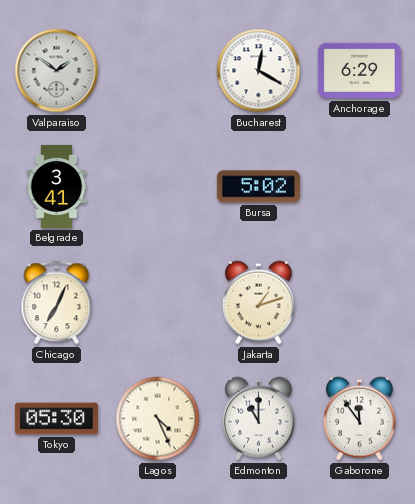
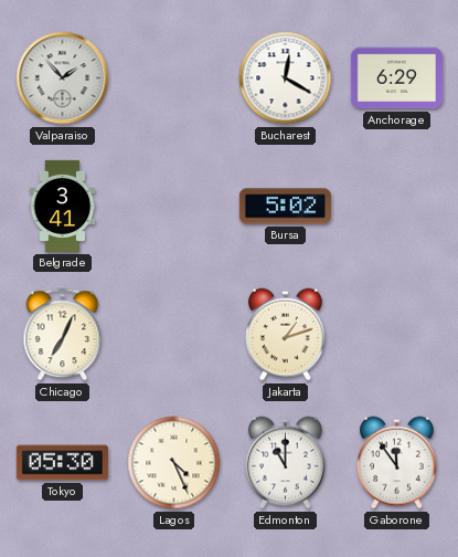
Valparaiso: 1:51 -> 1:53 (63, 78)
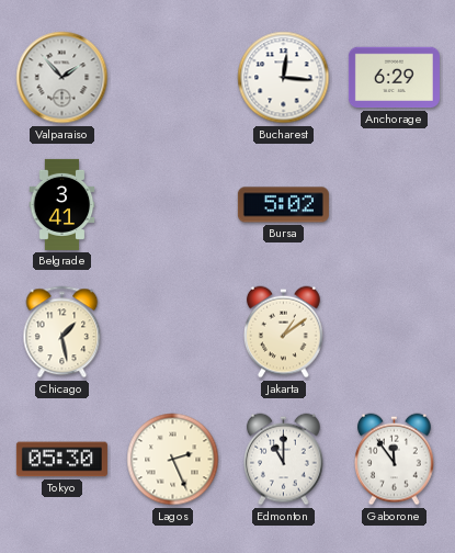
Bucharest: 12:20 -> 12:16 (284, 78)
Chicago: 7:04 -> 1:28 (62, 332)
Jakarta: 1:12 -> 1:09 (284, 332)
Lagos: 4:26 -> 2:26 (173, 460)
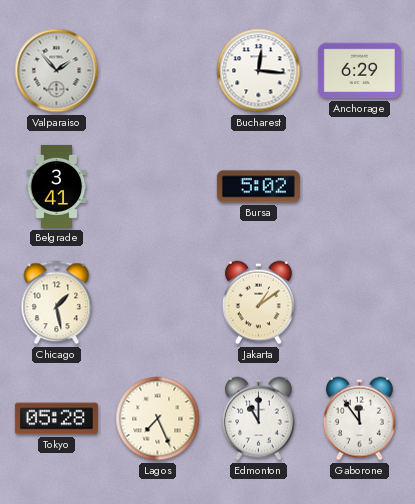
Tokyo: 05:30 -> 05:28 (56, 419)
Lagos: 2:26 -> 7:26 (158, 419)
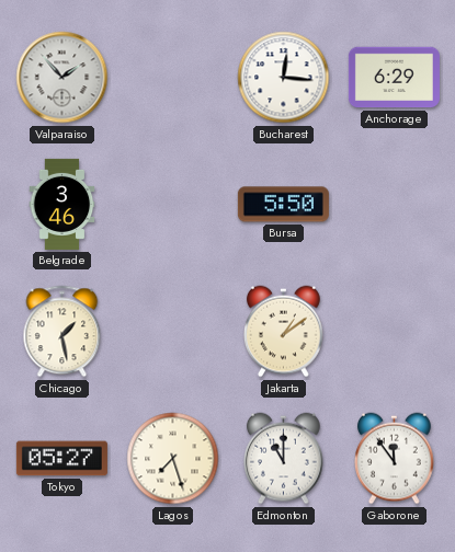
Belgrade: 3:41 -> 3:46 (62, 204)
Bursa: 5:02 -> 5:50 (283, 205)
Tokyo: 05:28 -> 05:27 (61, 459)
Lagos: 7:26 -> 7:27 (173, 459)
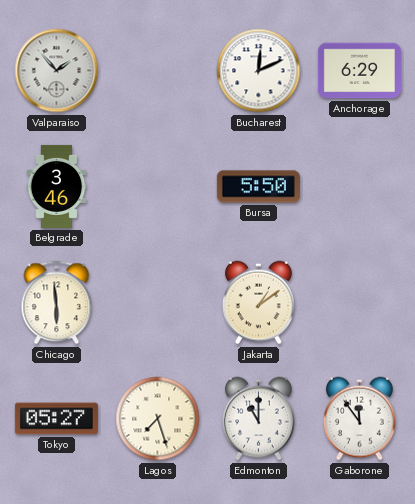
Bucharest: 12:16 -> 12:11 (259, 71)
Chicago: 1:28 -> 5:59 (57, 303)
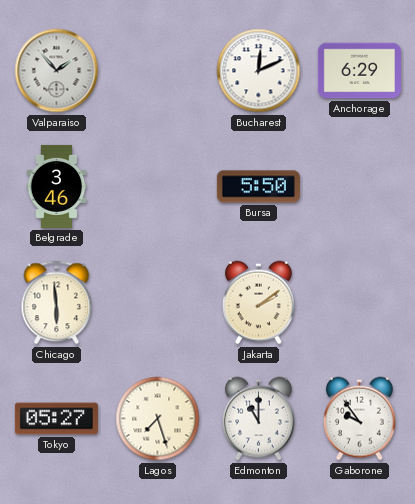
Jakarta: 1:09 -> 2:09 (259, 303)
Gaborone: 11:54 -> 9:54 (360, 419)
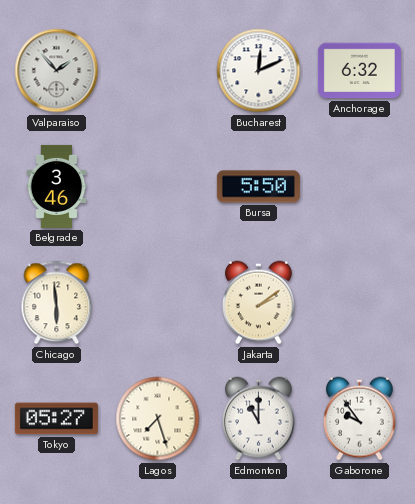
Anchorage: 6:29 -> 6:32 (359, 71)
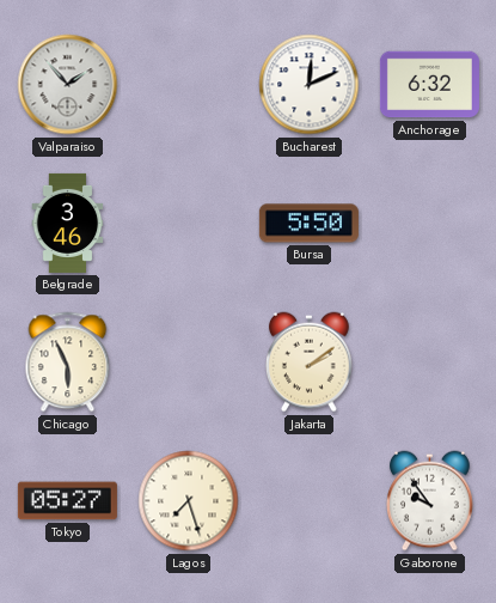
Chicago: 5:59 -> 5:56 (68, 363)
Edmonton: 11:00 -> none (259, 419)
